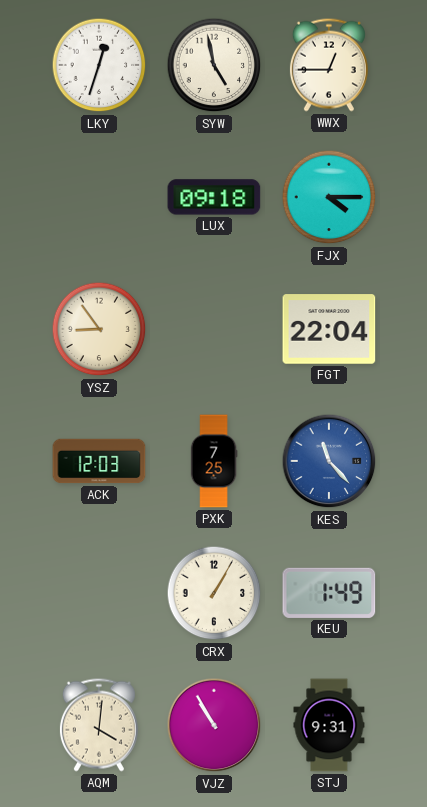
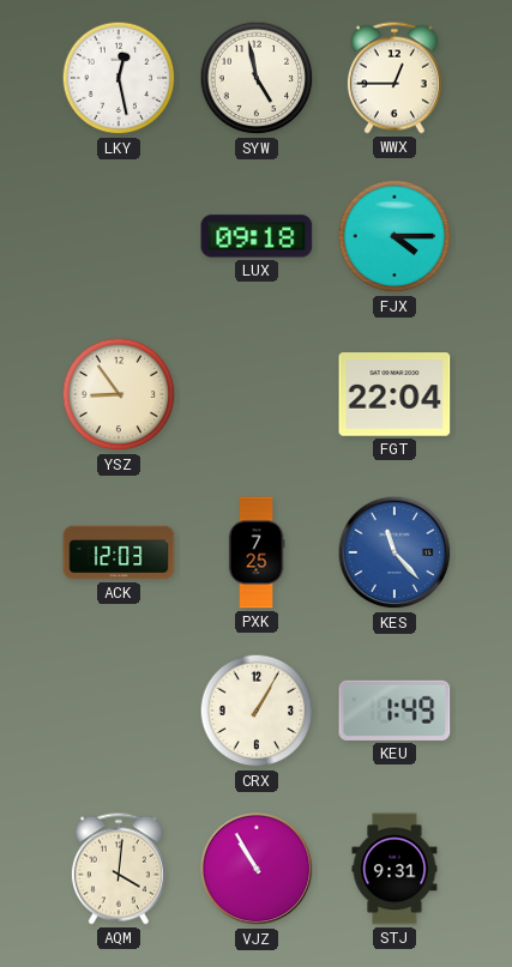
LKY: 12:33 -> 12:28 (119, 78)
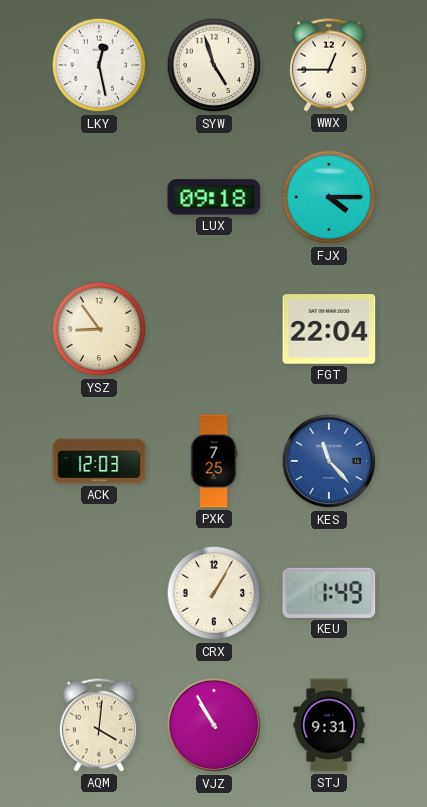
SYW: 4:58 -> 4:57 (214, 65)
